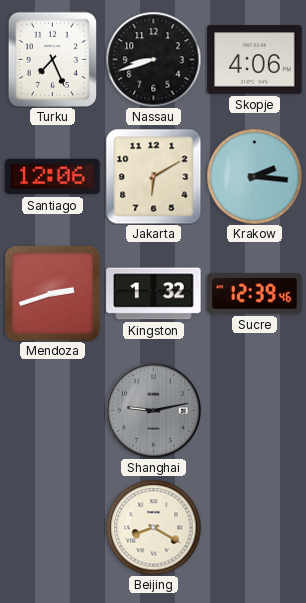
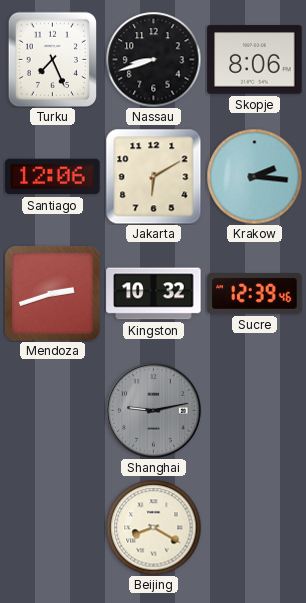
Skopje: 4:06 -> 8:06 (255, 60)
Kingston: 1:32 -> 10:32 (154, 294)
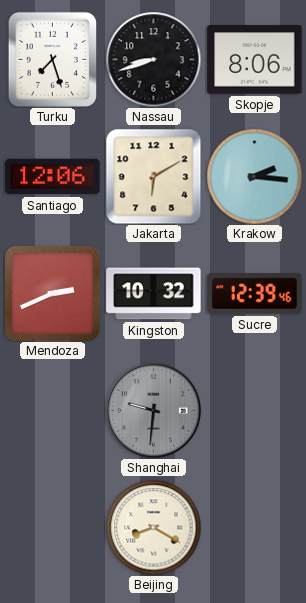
Turku: 7:26 -> 7:27 (52, 59)
Mendoza: 2:42 -> 2:41 (52, 293)
Shanghai: 9:13 -> 9:31 (154, 411)
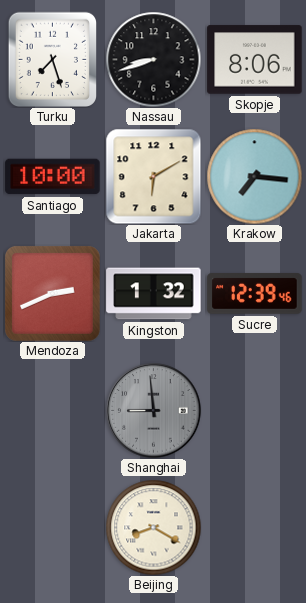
Santiago: 12:06 -> 10:00 (53, 177)
Krakow: 2:16 -> 7:16 (254, 176)
Kingston: 10:32 -> 1:32 (154, 294)
Shanghai: 9:31 -> 8:59 (154, 411)
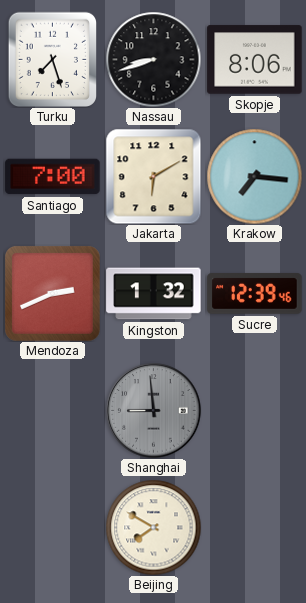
Santiago: 10:00 -> 7:00 (53, 177)
Beijing: 8:20 -> 7:50 (153, 527)
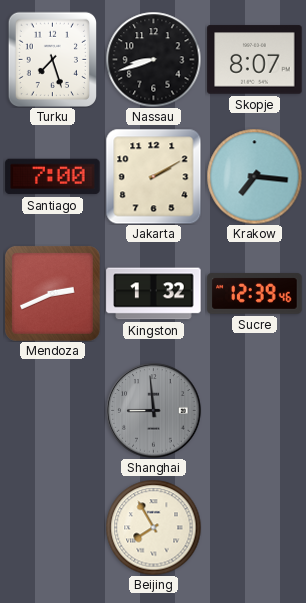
Skopje: 8:06 -> 8:07 (255, 60)
Jakarta: 6:10 -> 2:10 (153, 176)
Beijing: 7:50 -> 7:55 (153, 527)
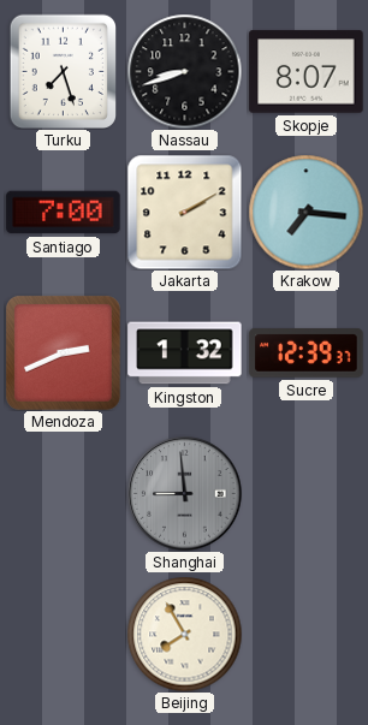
Sucre: 12:39:46 -> 12:39:37 (307, 353)
